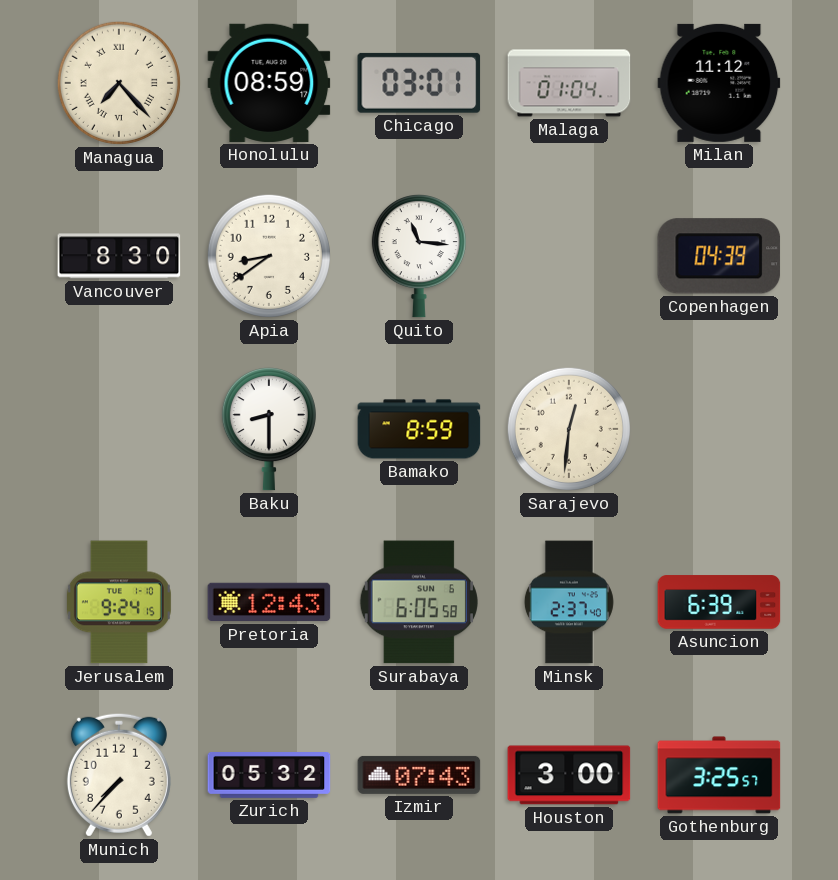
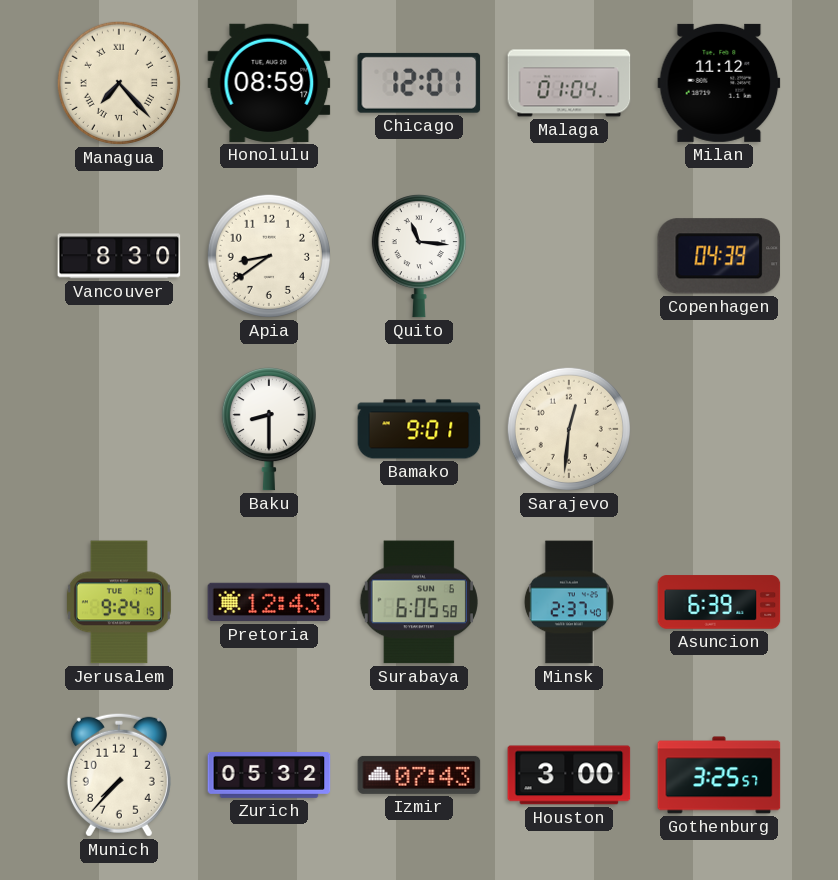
Chicago: 03:01 -> 12:01 (419, 83)
Bamako: 8:59 -> 9:01 (419, 429)
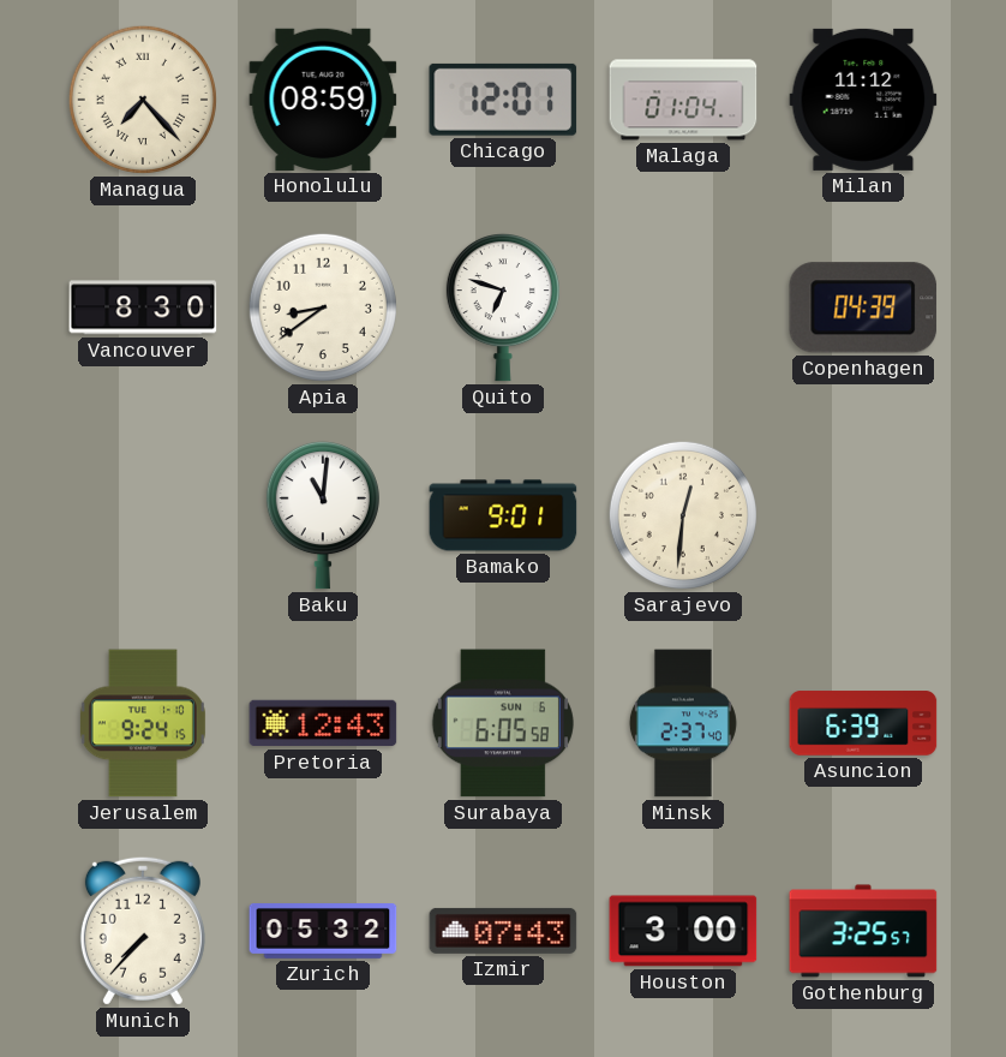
Quito: 11:16 -> 6:48 (503, 309)
Baku: 8:30 -> 11:01 (323, 516)
